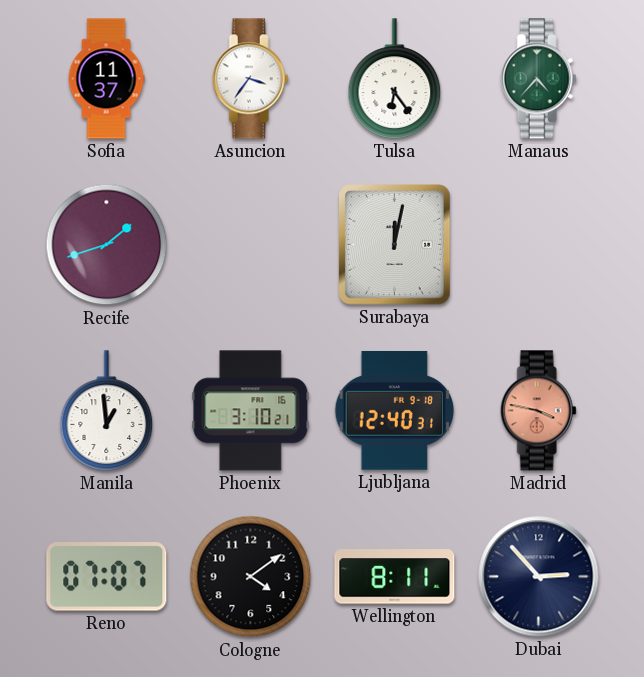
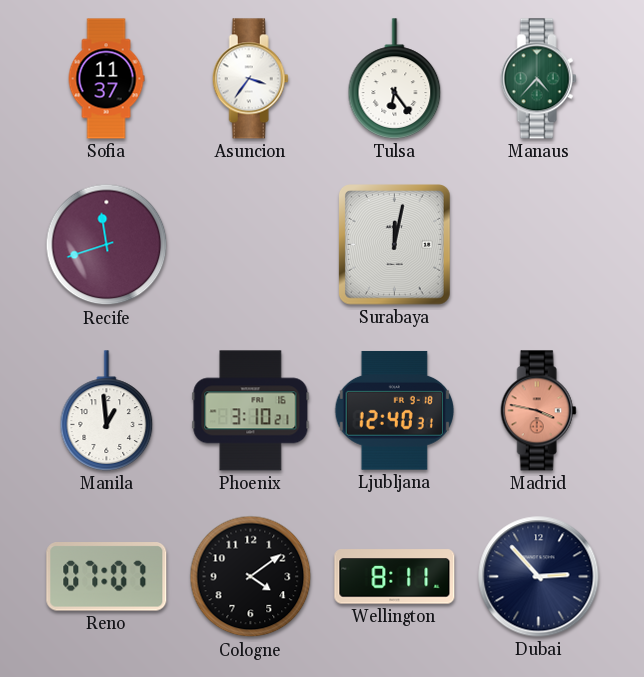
Recife: 1:42 -> 11:42 (107, 245)
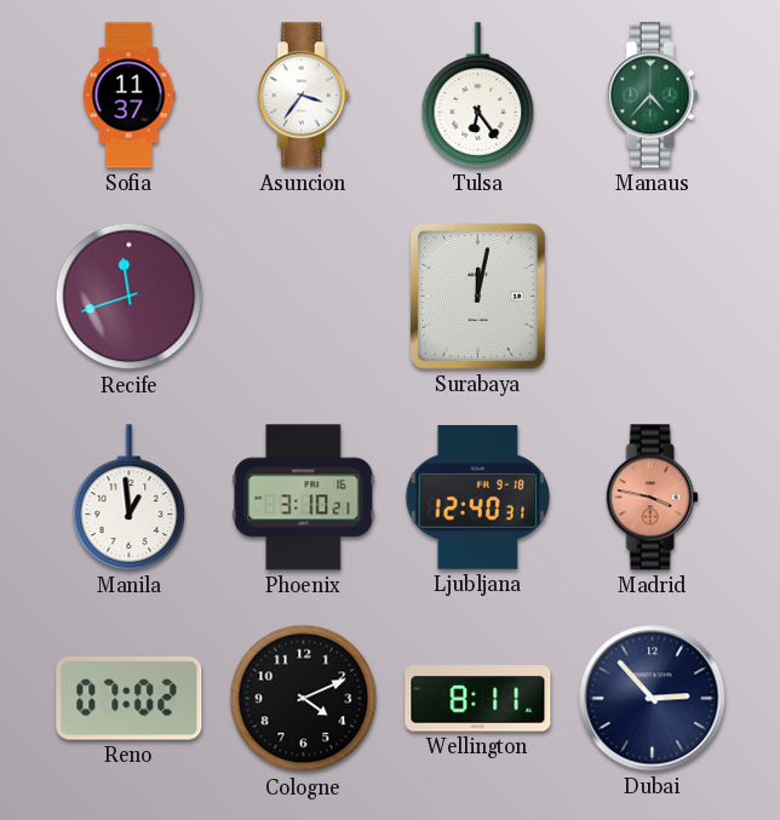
Reno: 07:07 -> 07:02 (130, 699)
Cologne: 4:09 -> 4:11 (304, 699)
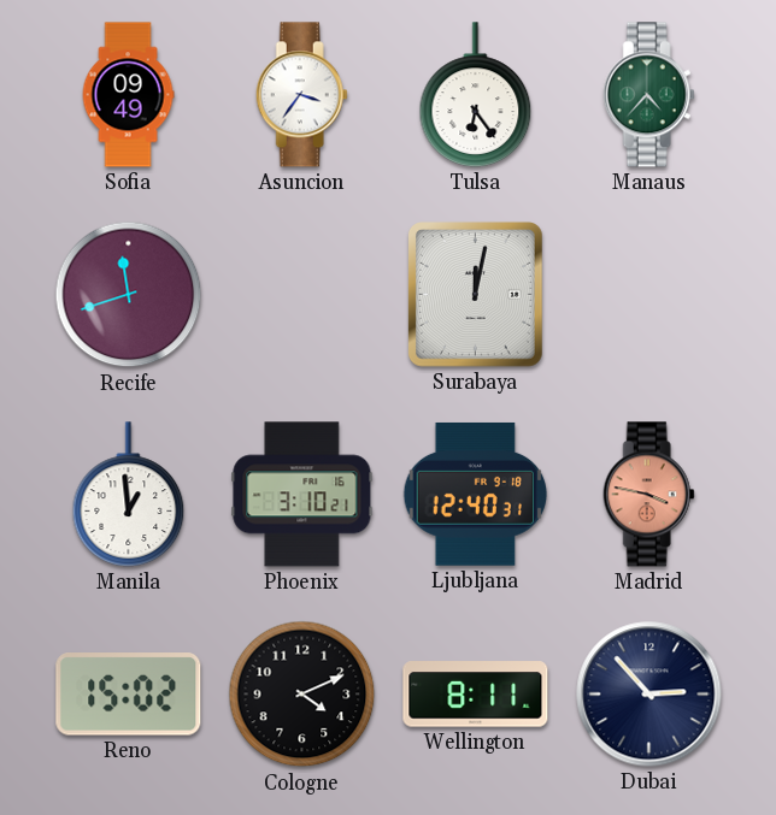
Sofia: 11:37 -> 09:49 (128, 95)
Reno: 07:02 -> 15:02 (129, 695)
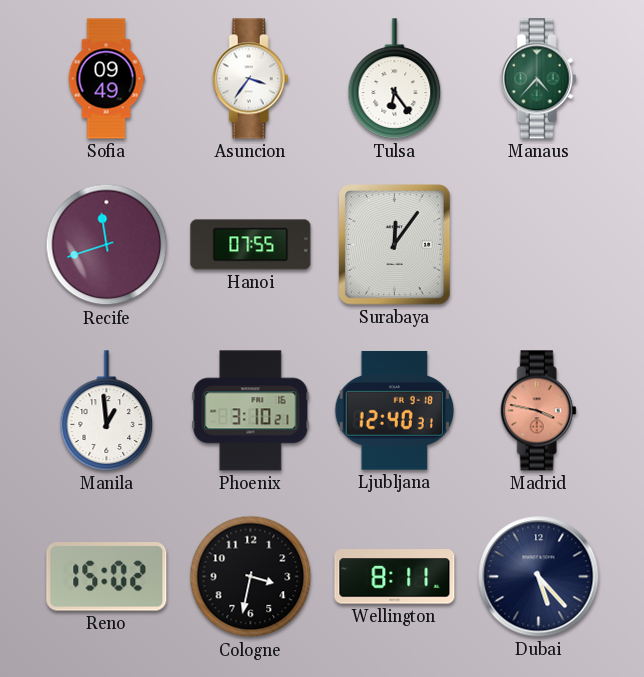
Hanoi: none -> 07:55 (251, 245)
Surabaya: 12:02 -> 12:06 (395, 245)
Cologne: 4:11 -> 3:32 (251, 577)
Dubai: 2:53 -> 5:23 (539, 577)
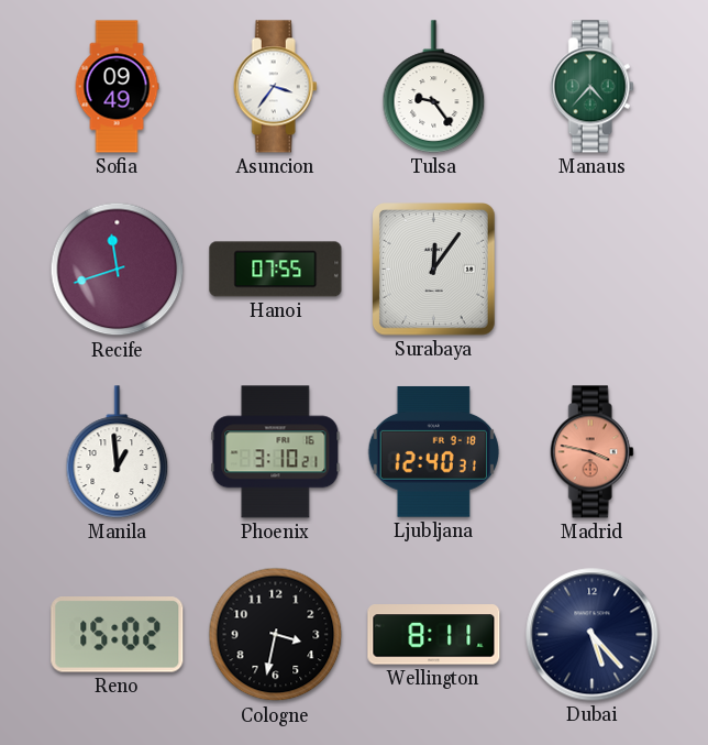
Tulsa: 6:24 -> 9:24 (434, 87)
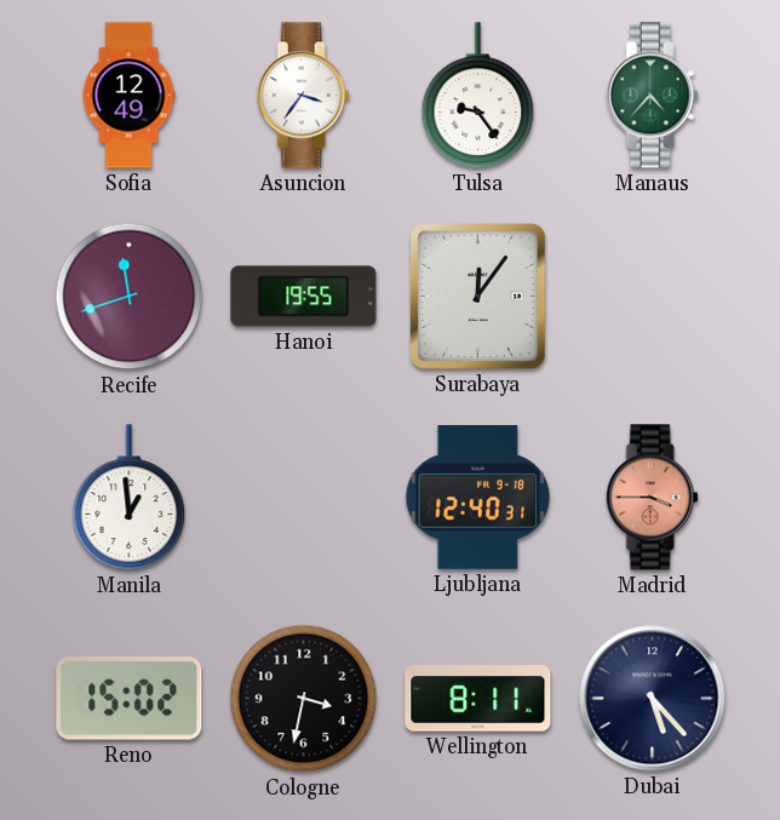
Sofia: 09:49 -> 12:49 (128, 96)
Hanoi: 07:55 -> 19:55 (304, 297)
Phoenix: 3:10 -> none (276, 452)
Madrid: 3:47 -> 3:45 (652, 498)
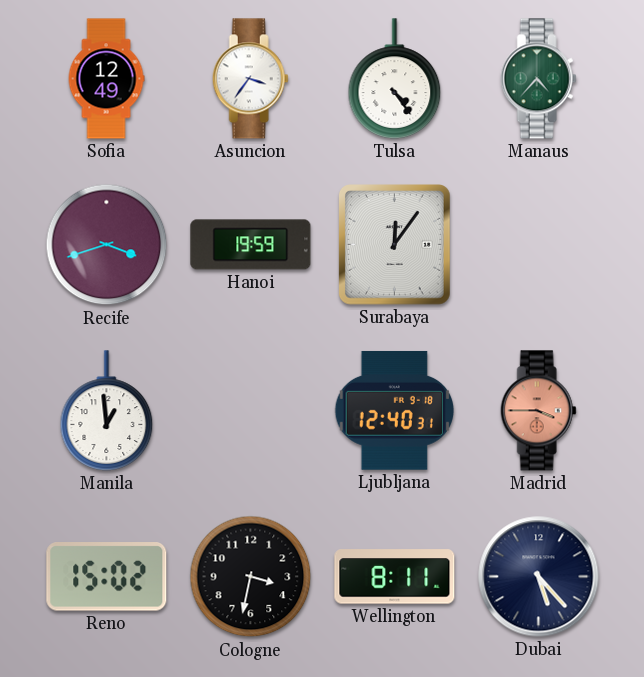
Tulsa: 9:24 -> 4:24 (395, 79)
Recife: 11:42 -> 3:42 (107, 245)
Hanoi: 19:55 -> 19:59 (251, 245)
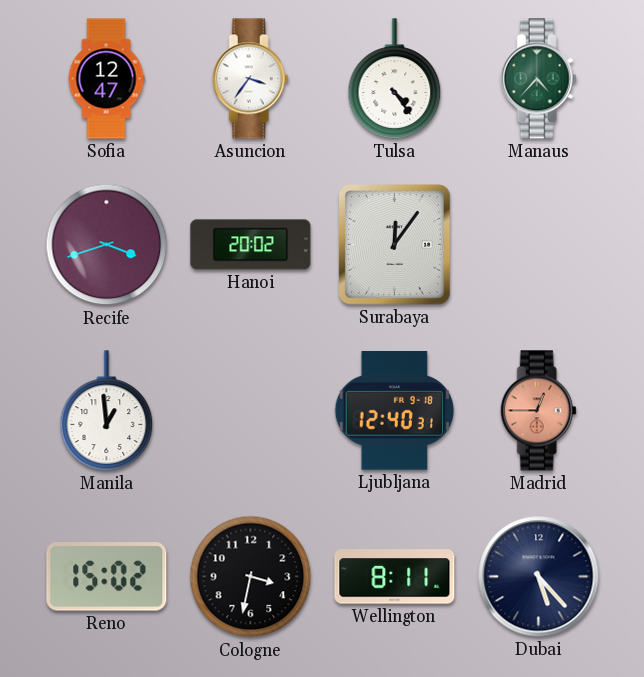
Sofia: 12:49 -> 12:47 (106, 79)
Hanoi: 19:59 -> 20:02 (251, 245)
Madrid: 3:45 -> 12:45 (538, 411)
